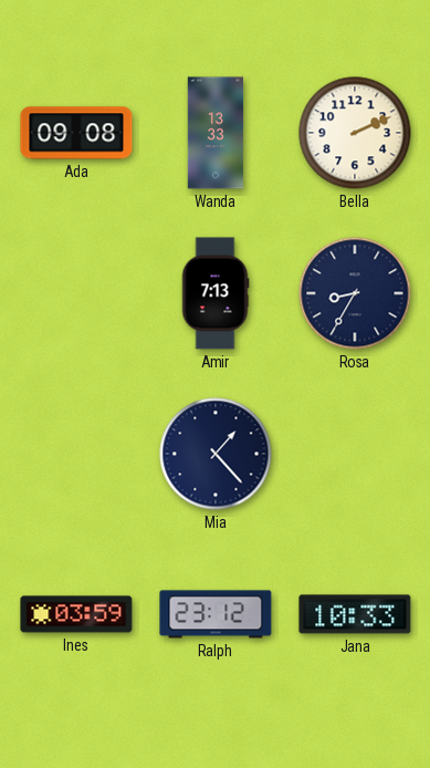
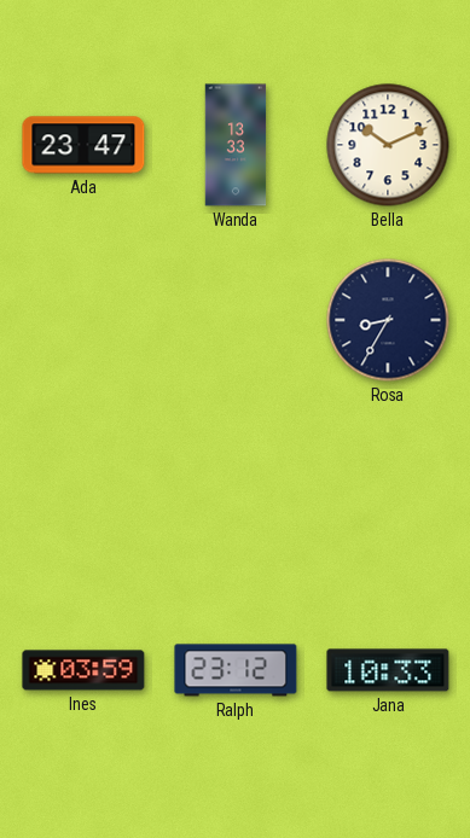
Ada: 09:08 -> 23:47 (83, 145)
Bella: 2:11 -> 10:11 (388, 145)
Amir: 7:13 -> none (216, 293)
Mia: 1:23 -> none (216, 454)
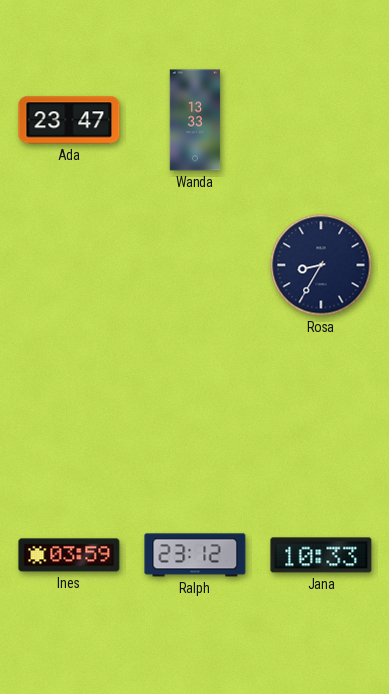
Bella: 10:11 -> none (388, 145)
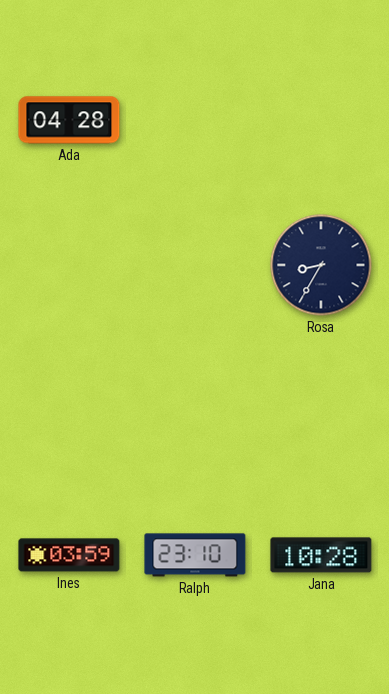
Ada: 23:47 -> 04:28 (69, 120)
Wanda: 13:33 -> none (195, 120)
Ralph: 23:12 -> 23:10 (195, 555)
Jana: 10:33 -> 10:28 (321, 555)
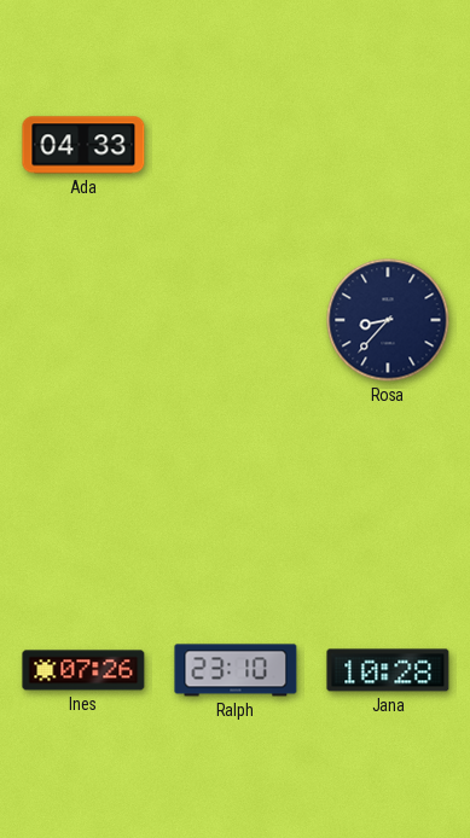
Ada: 04:28 -> 04:33 (83, 145)
Rosa: 8:35 -> 8:37 (388, 320)
Ines: 03:59 -> 07:26 (83, 670)
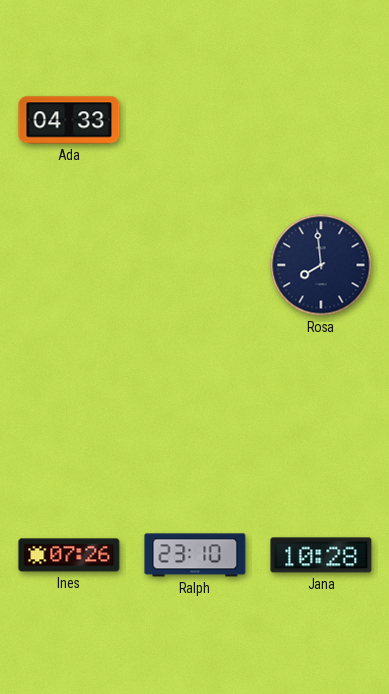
Rosa: 8:37 -> 7:59 (321, 265)
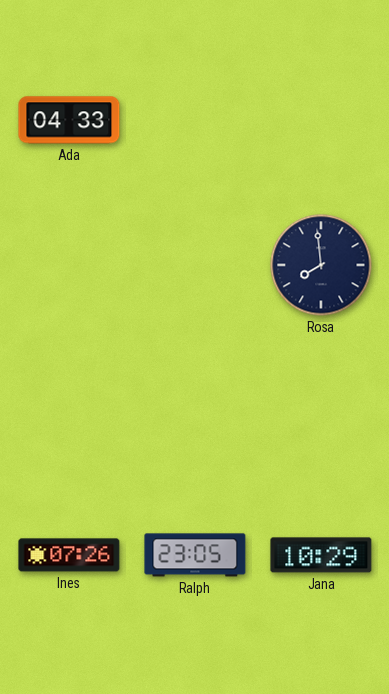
Ralph: 23:10 -> 23:05 (195, 555)
Jana: 10:28 -> 10:29 (321, 555)
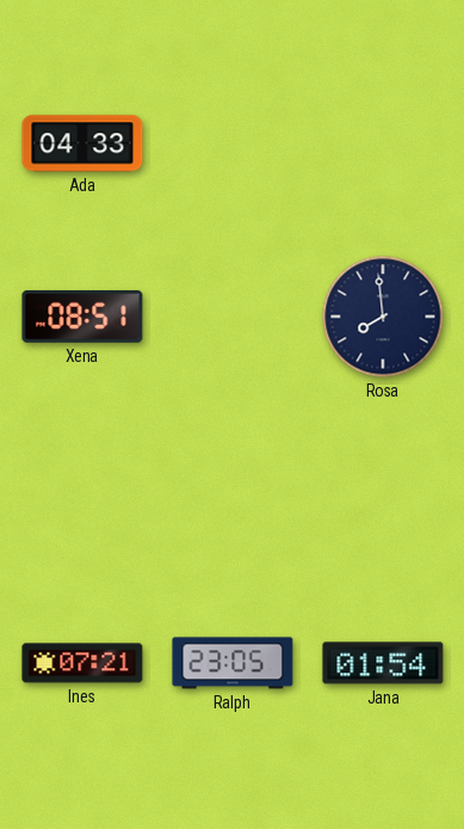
Xena: none -> 08:51 (82, 317)
Ines: 07:26 -> 07:21 (82, 663)
Jana: 10:29 -> 01:54 (383, 663)
